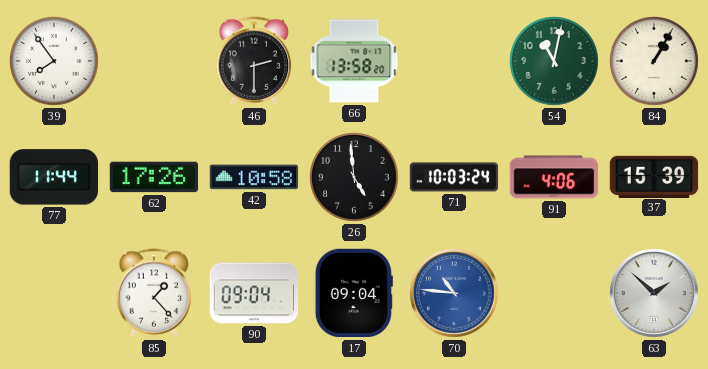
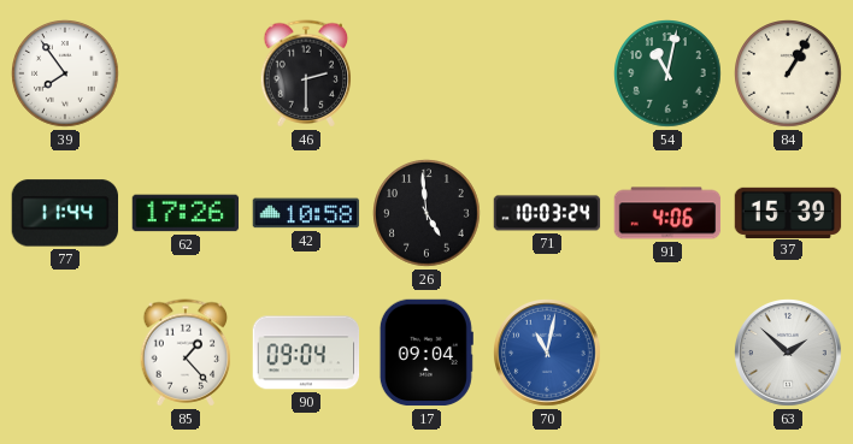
66: 13:58 -> none (354, 61)
70: 10:46 -> 11:02 (547, 353)
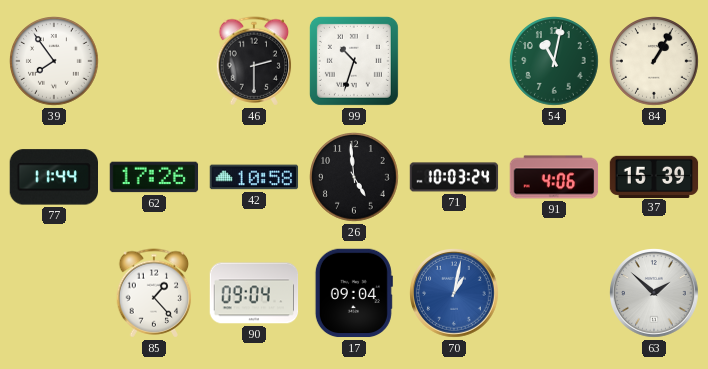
99: none -> 10:33 (354, 61)
70: 11:02 -> 1:02 (454, 293)
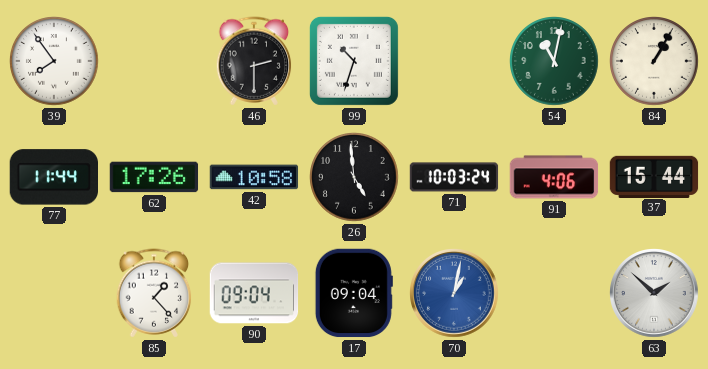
37: 15:39 -> 15:44 (654, 176)
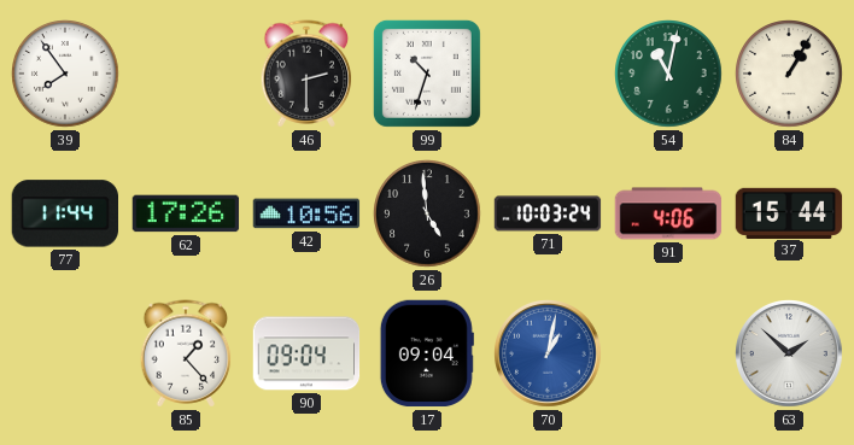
42: 10:58 -> 10:56 (306, 213)
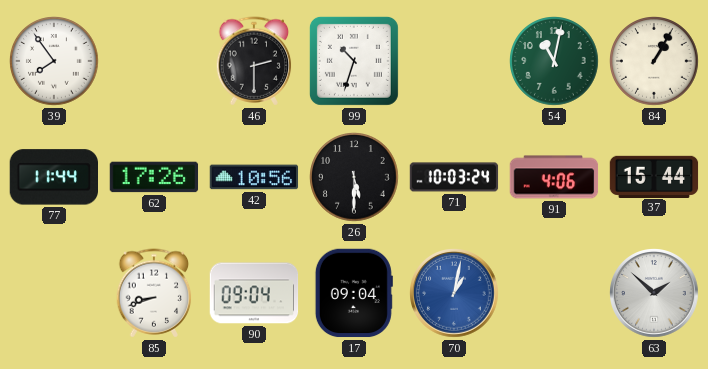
26: 4:59 -> 5:30 (354, 177)
85: 1:23 -> 8:42 (154, 293)
